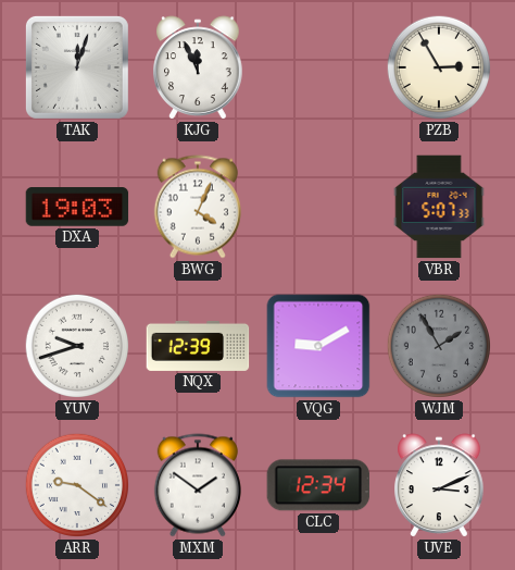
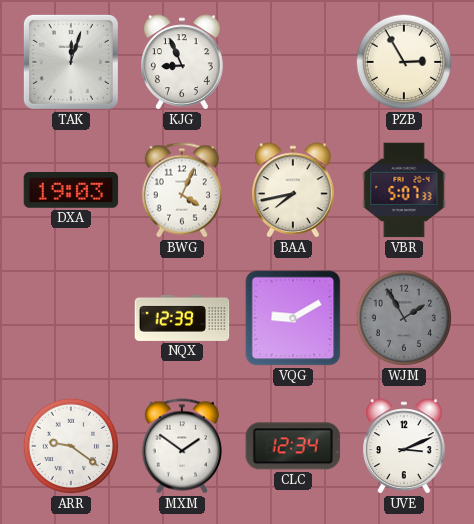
KJG: 11:56 -> 8:56 (182, 62)
BAA: none -> 7:43 (293, 190)
YUV: 9:42 -> none (77, 346)
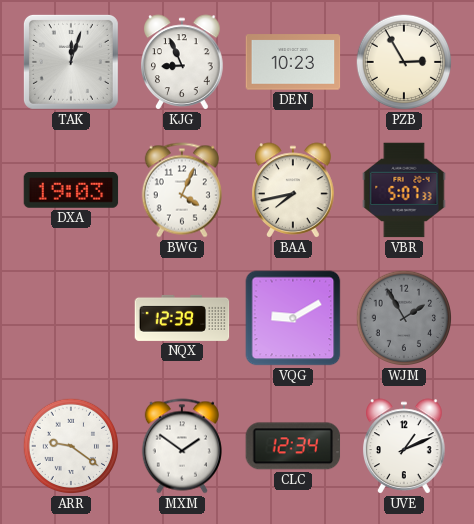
DEN: none -> 10:23 (293, 62)
UVE: 3:11 -> 1:11 (404, 446)
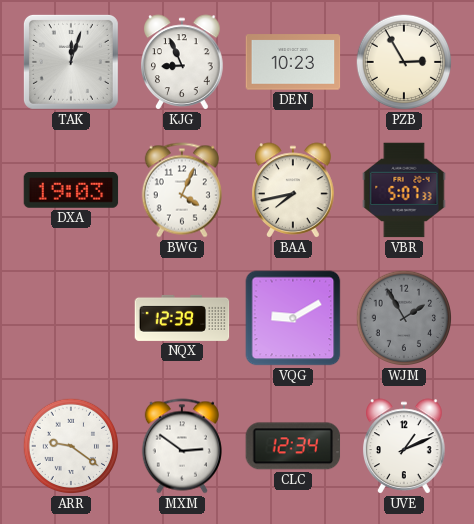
MXM: 1:51 -> 2:51 (182, 446)
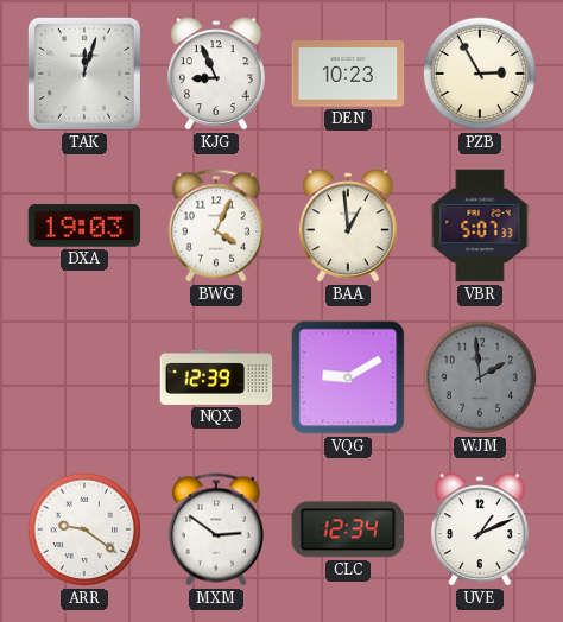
BAA: 7:43 -> 12:59 (348, 226)
WJM: 1:55 -> 1:59 (480, 377)
